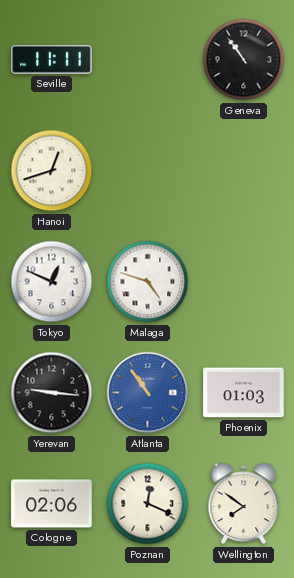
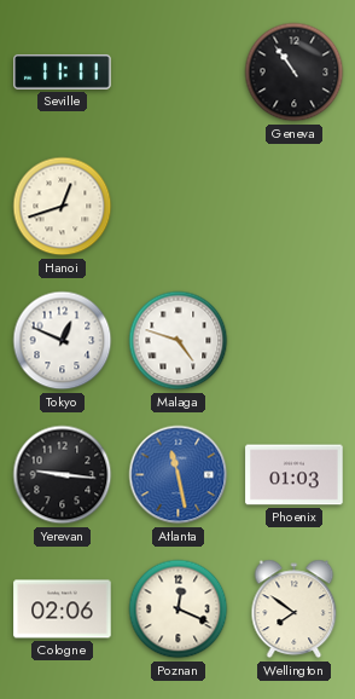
Atlanta: 10:54 -> 11:28 (179, 475)
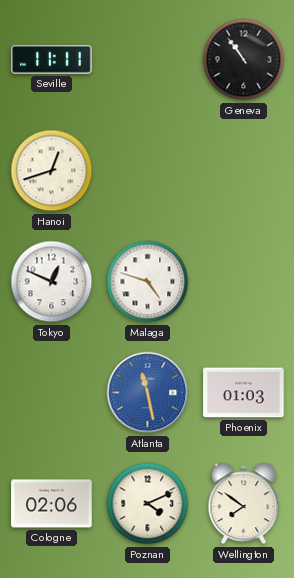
Yerevan: 9:16 -> none (63, 475)
Poznan: 12:19 -> 4:11 (148, 504)
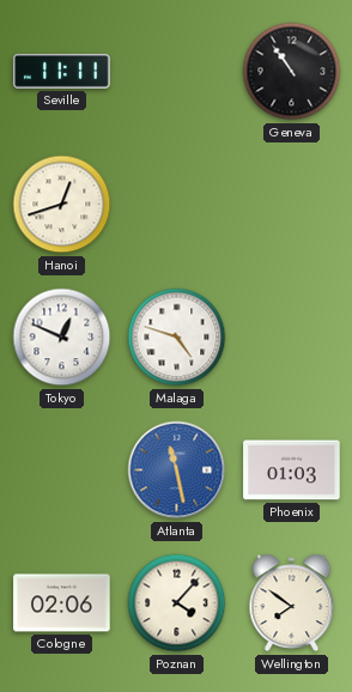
Poznan: 4:11 -> 4:07 (177, 603)
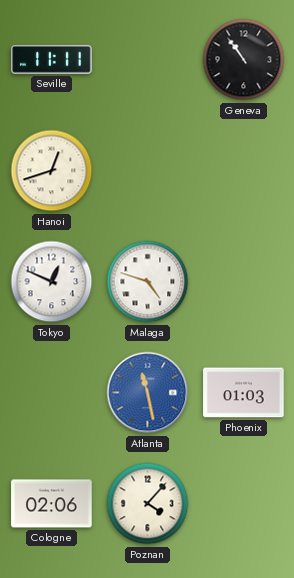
Wellington: 7:51 -> none (292, 603)
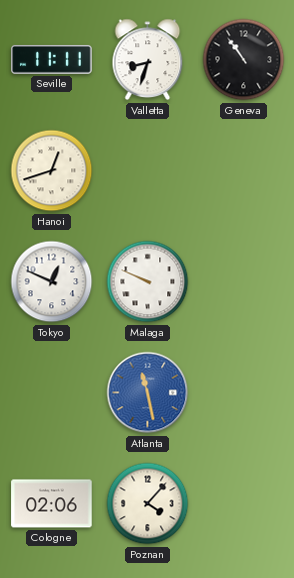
Valletta: none -> 8:33 (148, 60)
Malaga: 4:48 -> 9:49 (148, 282)
Phoenix: 01:03 -> none (244, 393)
